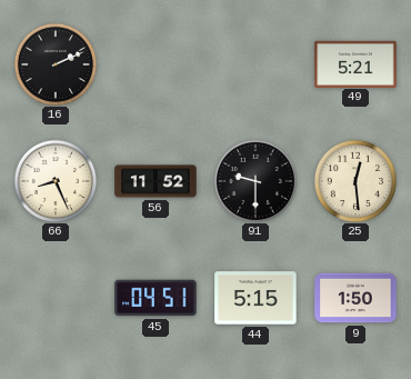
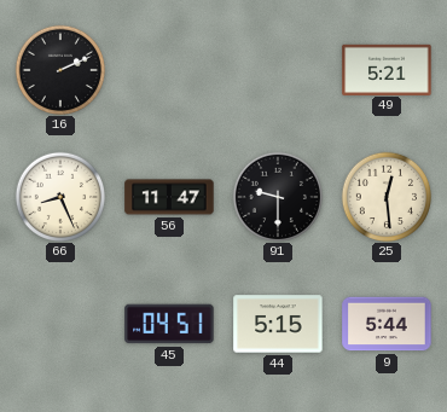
56: 11:52 -> 11:47 (169, 197)
9: 1:50 -> 5:44 (387, 324)
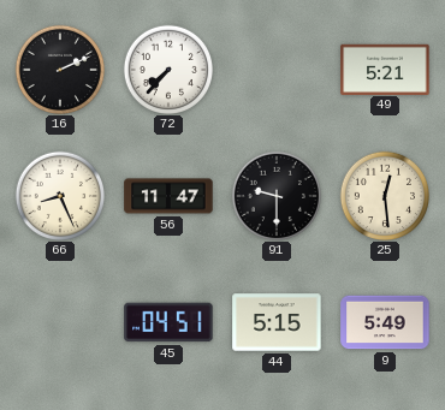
72: none -> 7:37 (167, 69)
9: 5:44 -> 5:49 (385, 322)
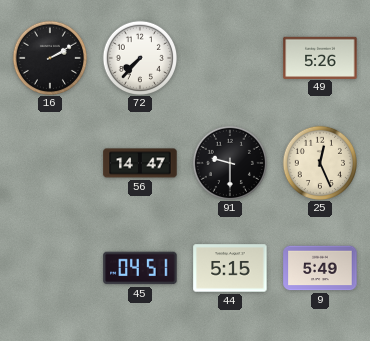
16: 2:11 -> 2:10 (49, 57)
49: 5:21 -> 5:26 (320, 57)
66: 8:26 -> none (59, 195)
56: 11:47 -> 14:47 (140, 163)
25: 12:29 -> 12:26 (319, 162)
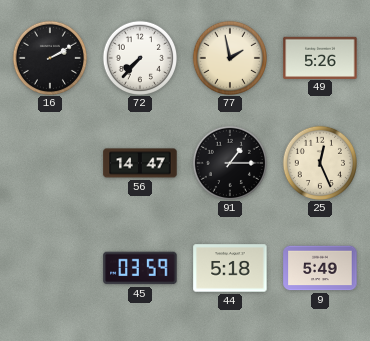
77: none -> 1:58 (229, 57)
91: 9:30 -> 1:15 (229, 162)
45: 04:51 -> 03:59 (140, 268)
44: 5:15 -> 5:18 (230, 268)
